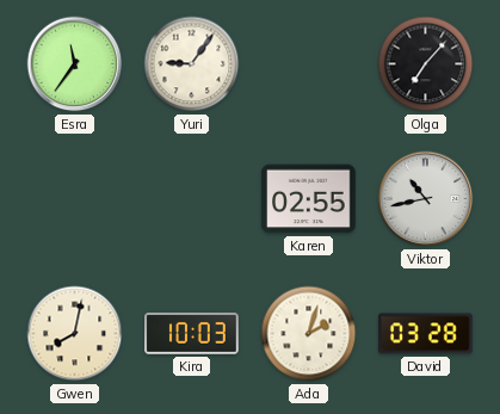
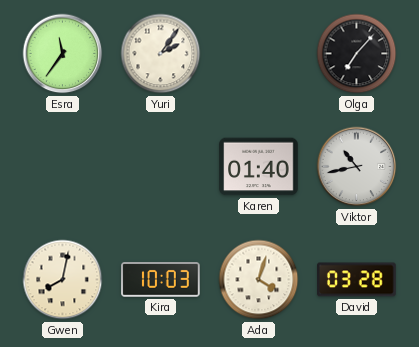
Yuri: 9:06 -> 2:06 (161, 54)
Karen: 02:55 -> 01:40 (259, 167)
Ada: 2:03 -> 4:03 (259, 280)
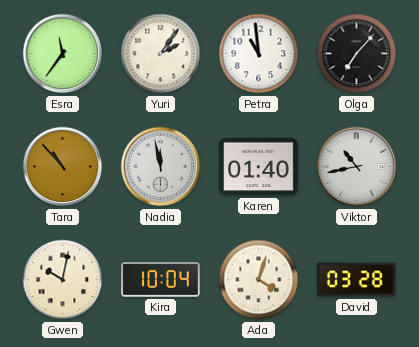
Petra: none -> 10:59 (259, 54)
Tara: none -> 10:53 (63, 167)
Nadia: none -> 11:58 (161, 167)
Gwen: 8:02 -> 10:02 (63, 280)
Kira: 10:03 -> 10:04 (161, 280)
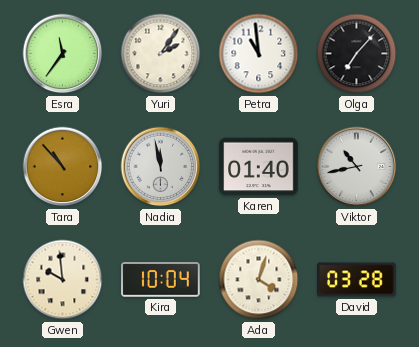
Gwen: 10:02 -> 9:59 (63, 280)
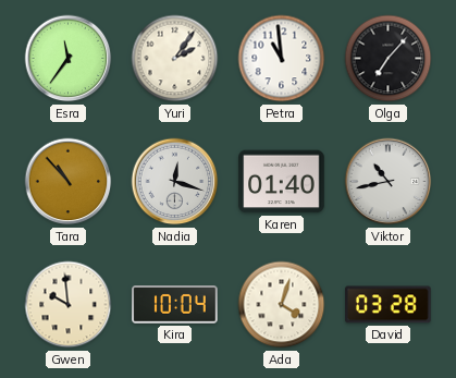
Nadia: 11:58 -> 12:18 (175, 182)
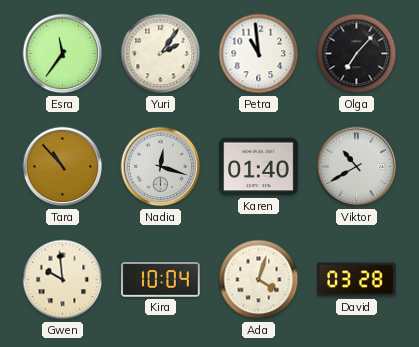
Viktor: 10:43 -> 10:40 (357, 167)
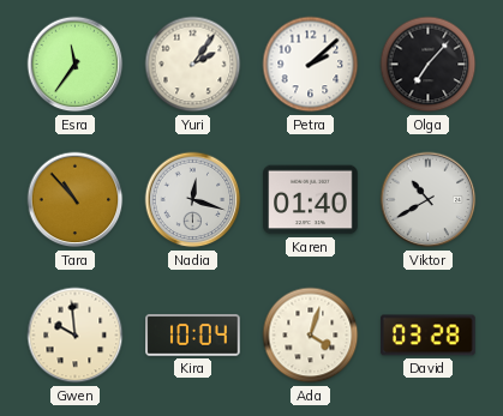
Petra: 10:59 -> 2:08 (311, 65)
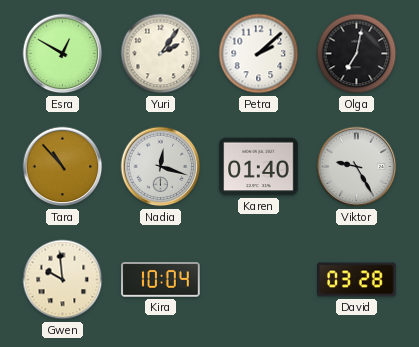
Esra: 11:36 -> 12:50 (63, 54)
Olga: 7:07 -> 7:02 (357, 54)
Viktor: 10:40 -> 9:25 (357, 167)
Ada: 4:03 -> none (311, 336)
